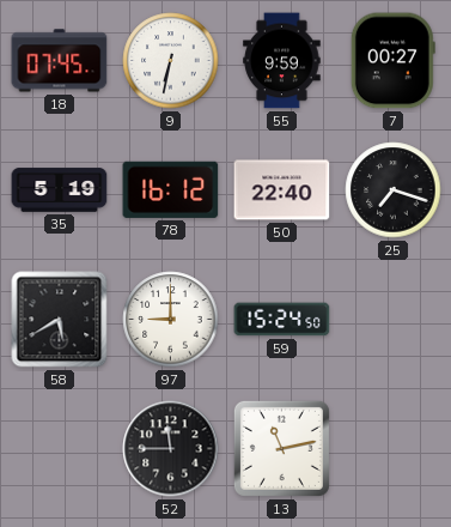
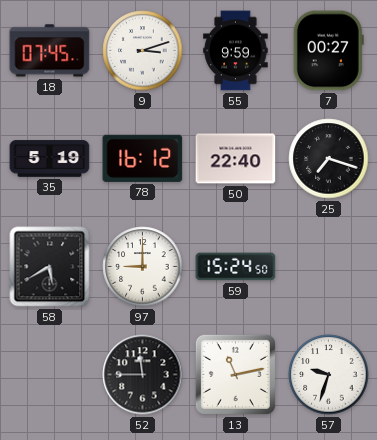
9: 6:32 -> 3:12 (143, 51)
57: none -> 9:33 (329, 375)
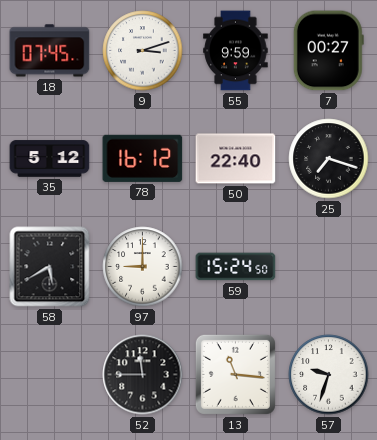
35: 5:19 -> 5:12 (50, 159)
13: 11:13 -> 11:16 (235, 374)
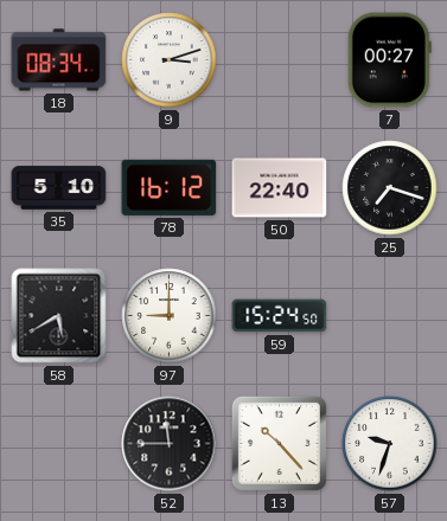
18: 07:45 -> 08:34 (59, 60)
55: 9:59 -> none (236, 51)
35: 5:12 -> 5:10 (59, 188)
13: 11:16 -> 10:23 (279, 443)
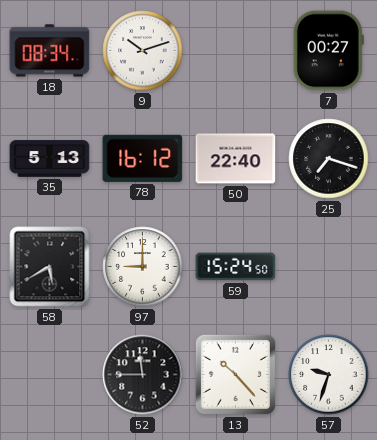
9: 3:12 -> 10:12 (143, 51)
35: 5:10 -> 5:13 (50, 159)
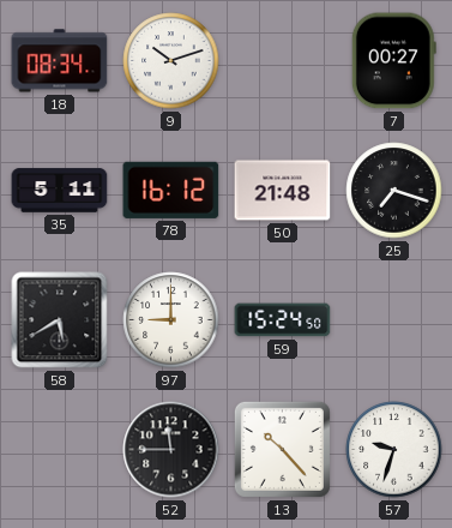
35: 5:13 -> 5:11 (60, 191)
50: 22:40 -> 21:48 (283, 191)
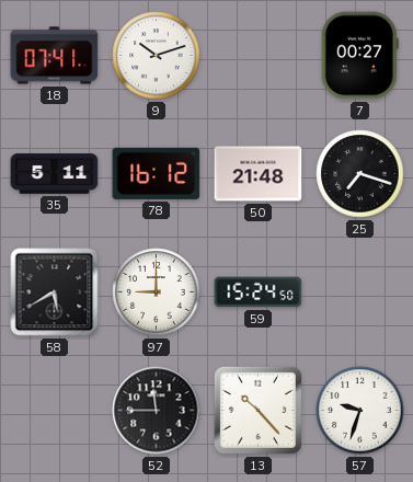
18: 08:34 -> 07:41 (55, 56)
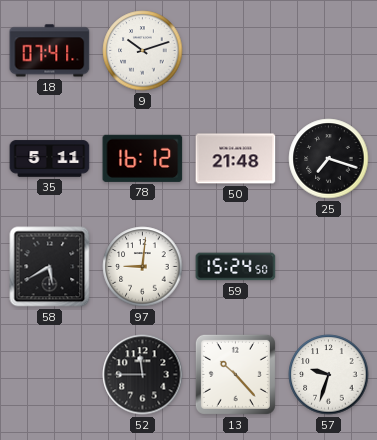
7: 00:27 -> none (359, 56)
97: 9:00 -> 9:01 (143, 267)
